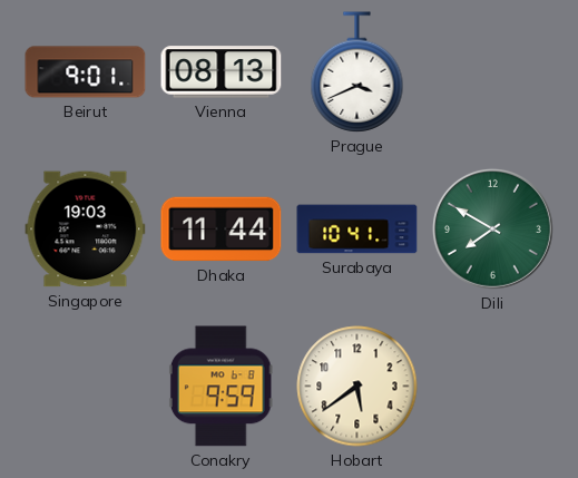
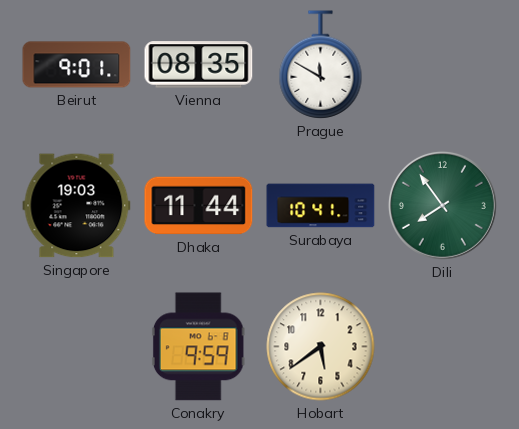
Vienna: 08:13 -> 08:35 (199, 65)
Prague: 3:41 -> 11:50 (321, 65)
Dili: 7:50 -> 7:54 (442, 205)
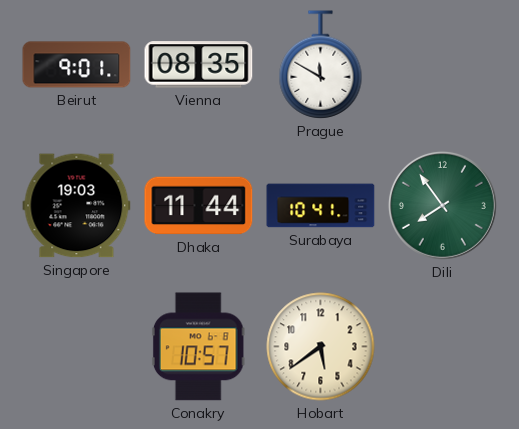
Conakry: 9:59 -> 10:57 (198, 347)
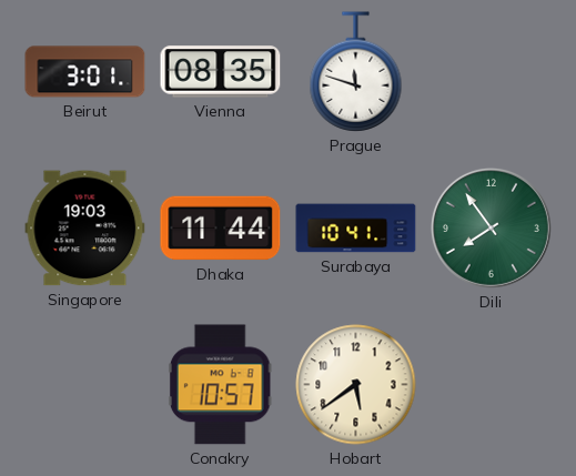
Beirut: 9:01 -> 3:01 (85, 72)
Prague: 11:50 -> 11:48 (356, 72)
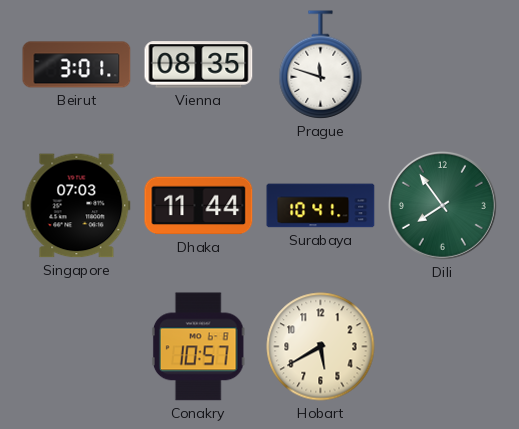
Singapore: 19:03 -> 07:03 (77, 206)
Hobart: 5:39 -> 5:40 (321, 347)
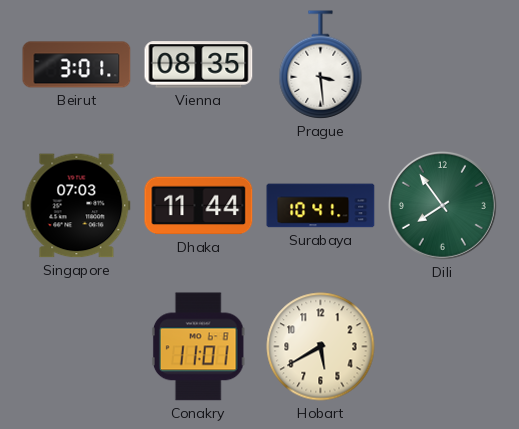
Prague: 11:48 -> 3:29 (321, 65)
Conakry: 10:57 -> 11:01 (198, 347)
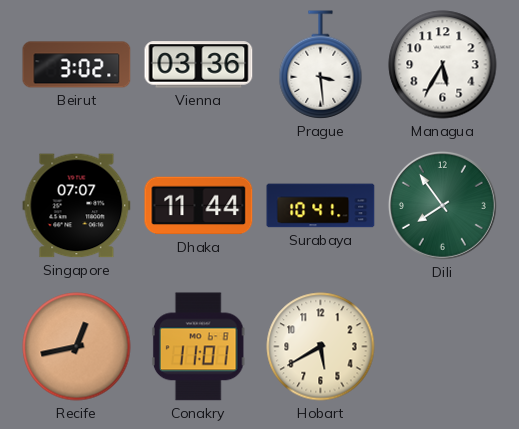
Beirut: 3:01 -> 3:02 (77, 65)
Vienna: 08:35 -> 03:36 (199, 65)
Managua: none -> 5:35 (443, 65)
Singapore: 07:03 -> 07:07 (77, 206)
Recife: none -> 12:43 (77, 347)
